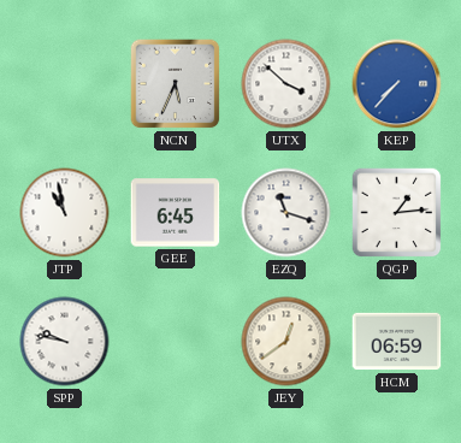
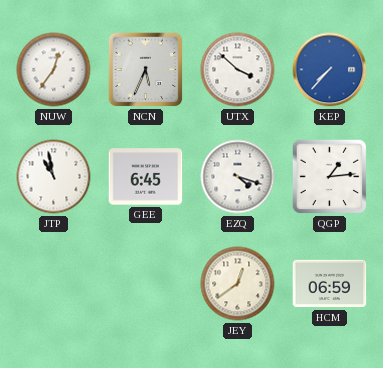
NUW: none -> 12:36 (54, 70)
EZQ: 11:18 -> 4:18 (238, 177)
SPP: 9:47 -> none (65, 342)
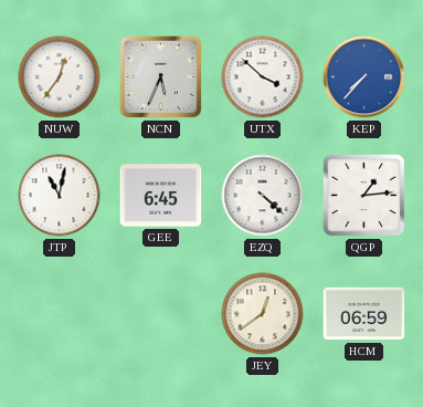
JTP: 10:58 -> 11:02 (60, 196)
EZQ: 4:18 -> 4:22 (263, 196)
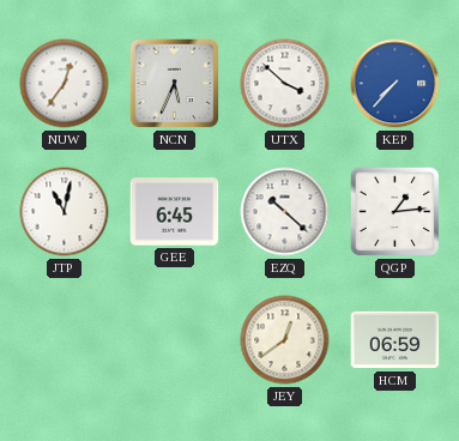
EZQ: 4:22 -> 10:22 (285, 212)
